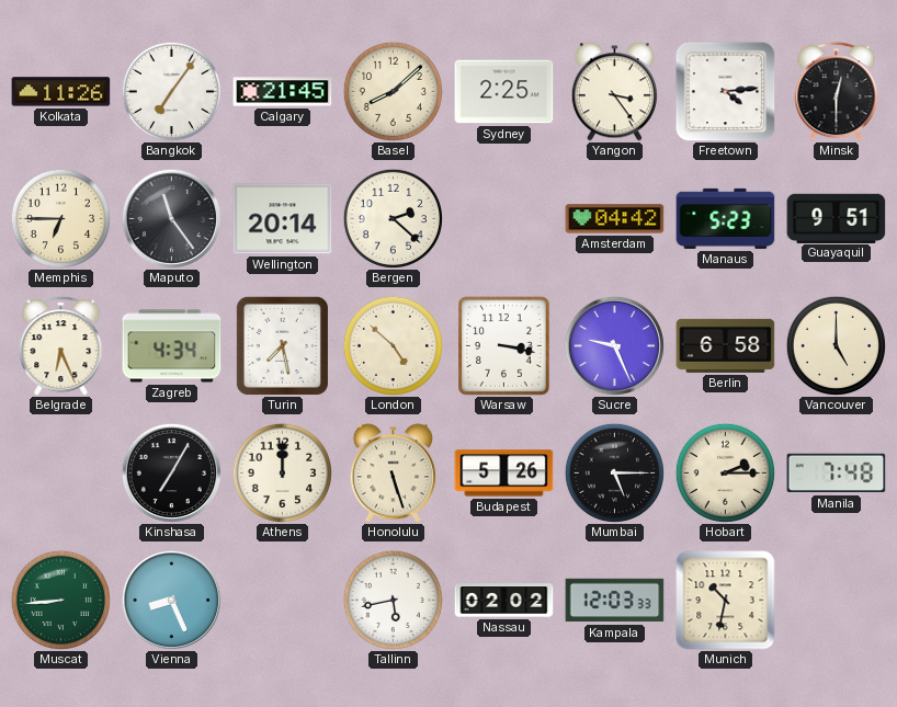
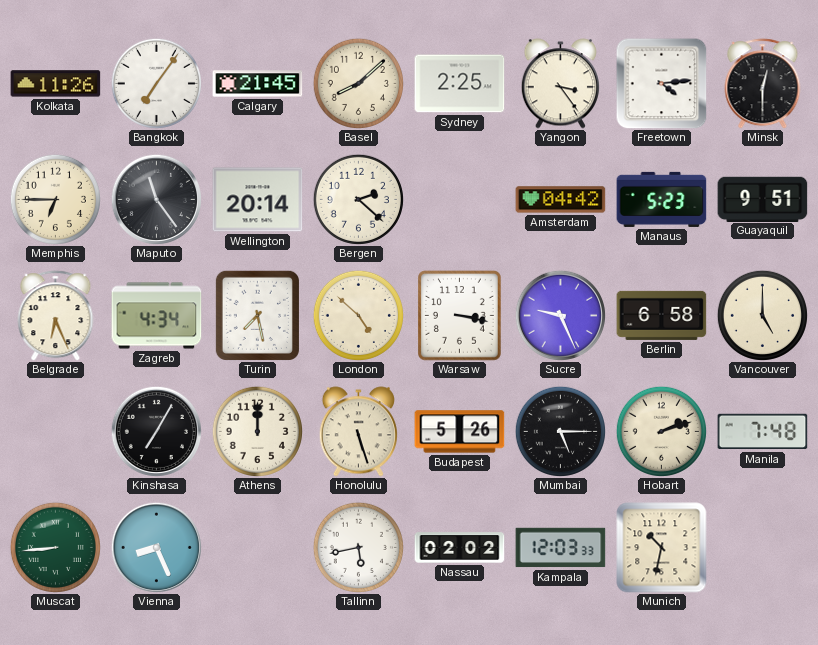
Hobart: 2:15 -> 2:12 (661, 431)
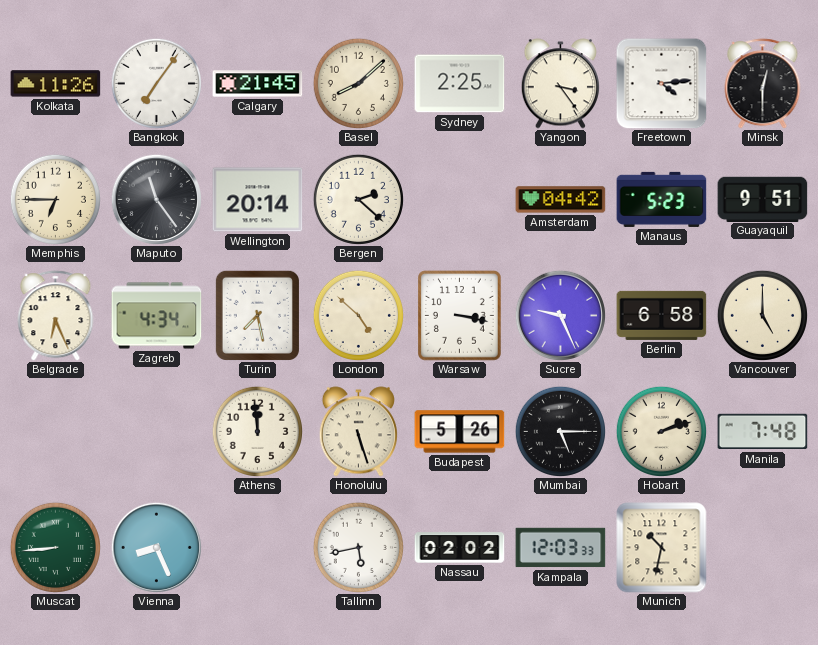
Kinshasa: 7:05 -> none (156, 431)
Athens: 12:00 -> 11:59 (257, 431)
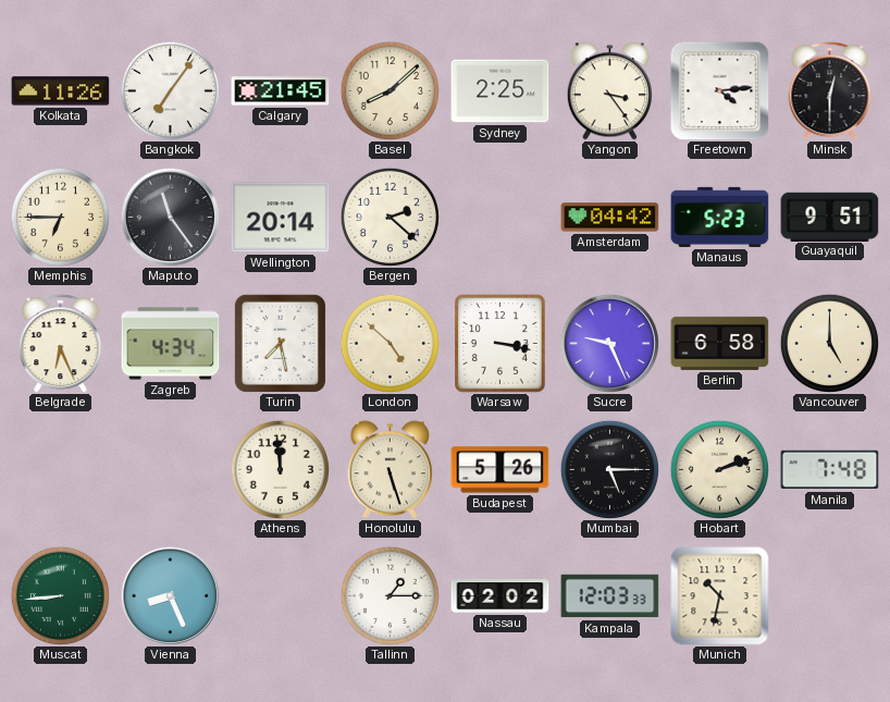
Tallinn: 5:43 -> 1:15 (390, 595)
